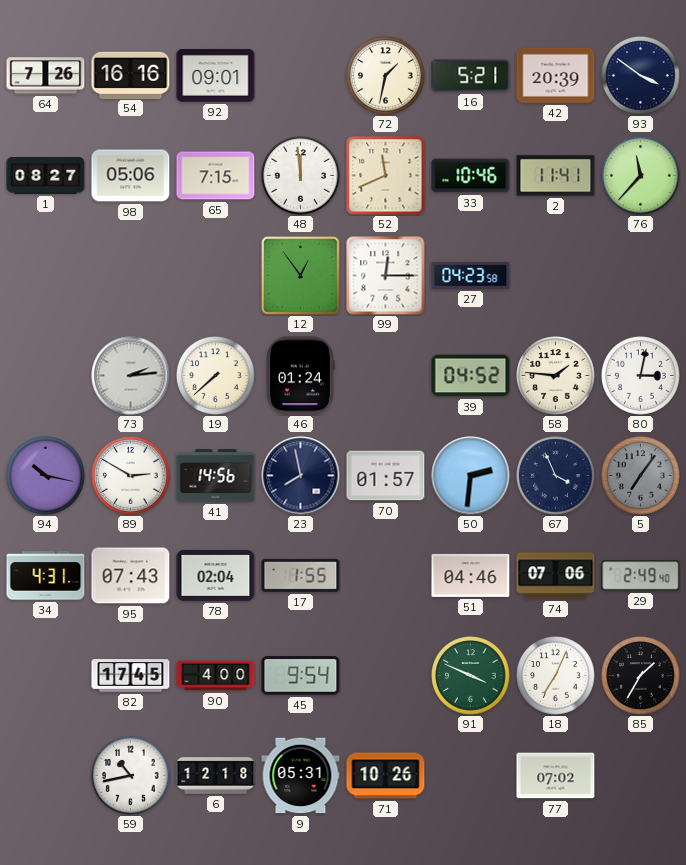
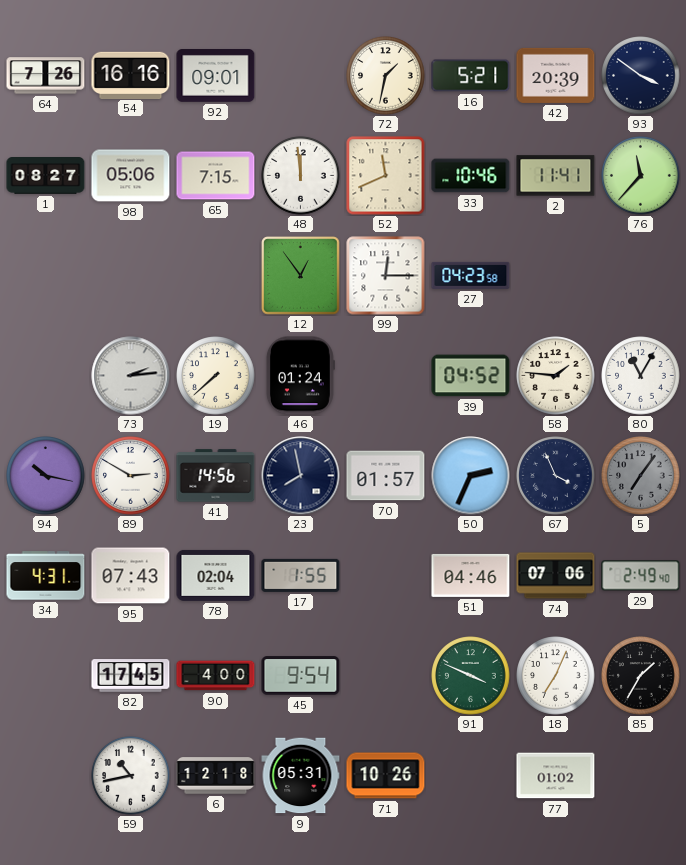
80: 3:02 -> 11:05 (641, 376)
50: 2:31 -> 2:34 (471, 476)
77: 07:02 -> 01:02 (556, 776)
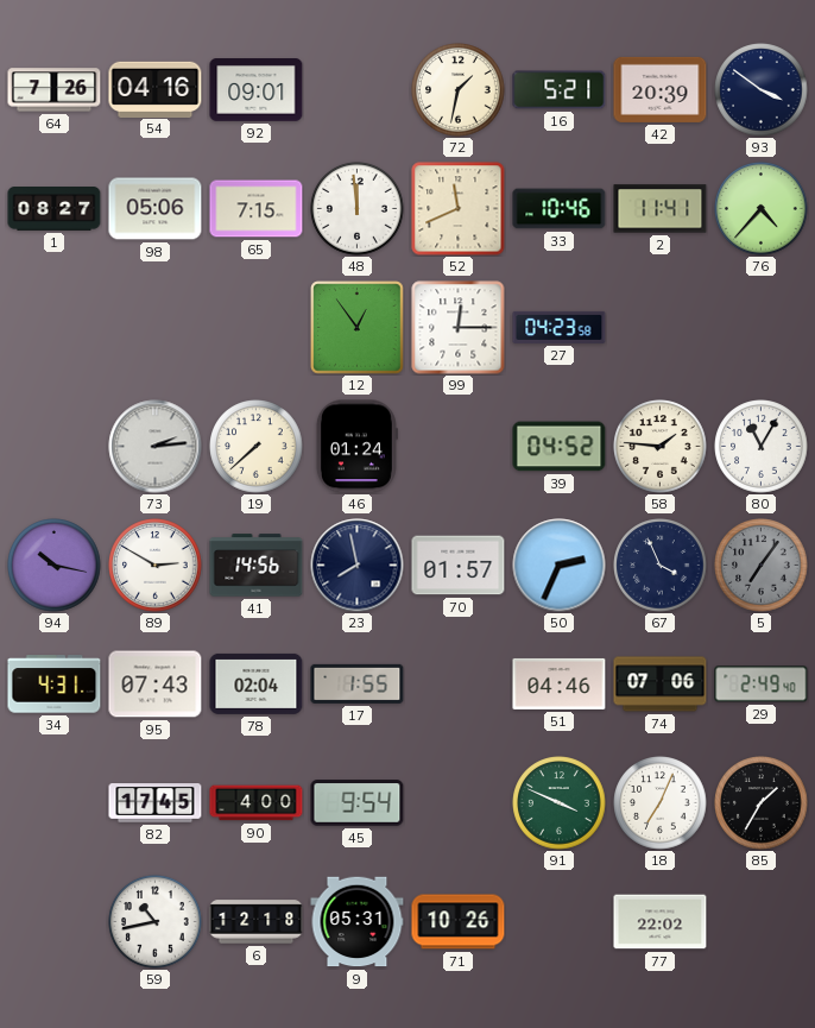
54: 16:16 -> 04:16 (156, 89)
76: 11:37 -> 4:37 (762, 209)
77: 01:02 -> 22:02 (661, 922)
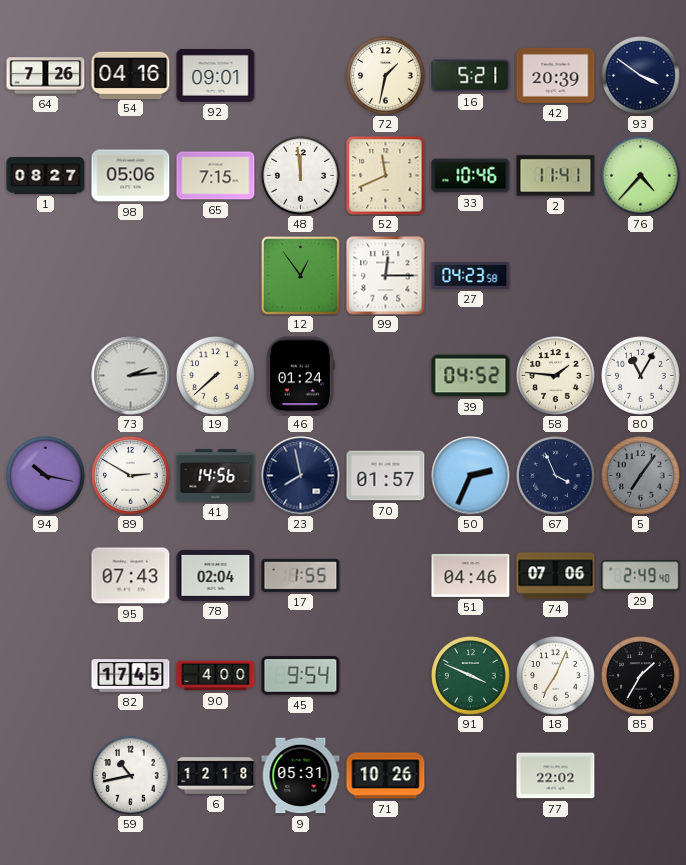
34: 4:31 -> none (55, 685)
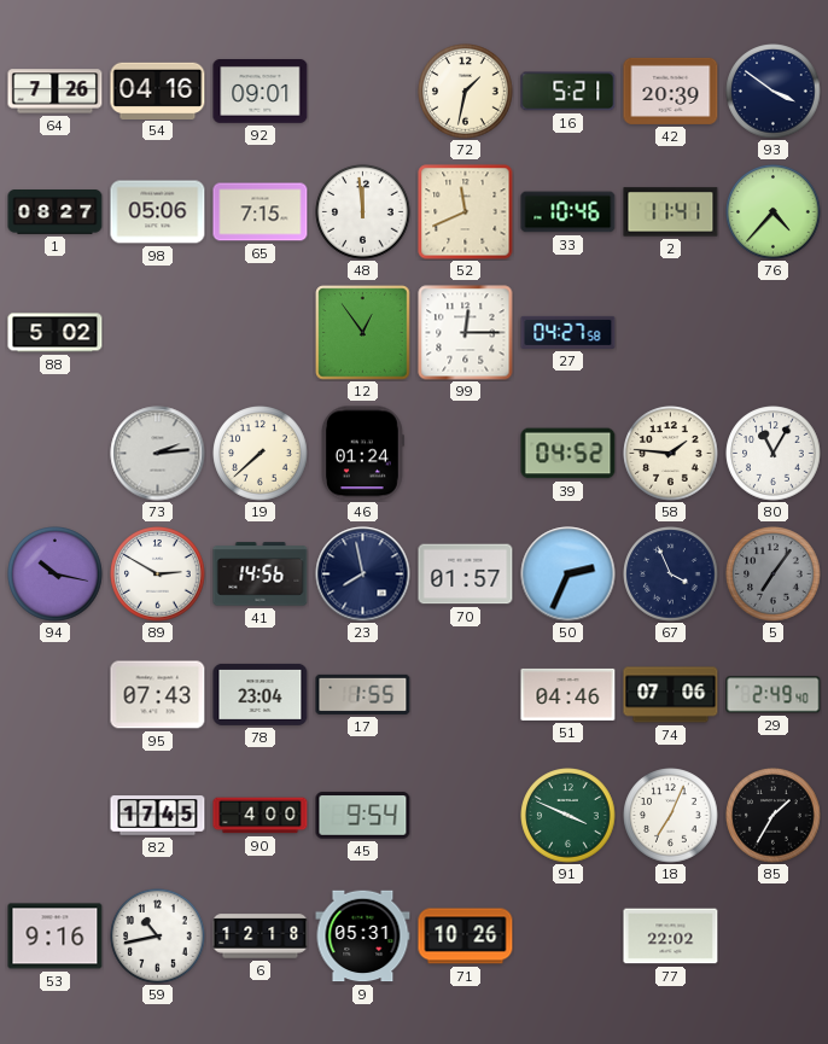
88: none -> 5:02 (56, 333)
27: 04:23 -> 04:27 (568, 332)
78: 02:04 -> 23:04 (261, 694)
53: none -> 9:16 (56, 937)
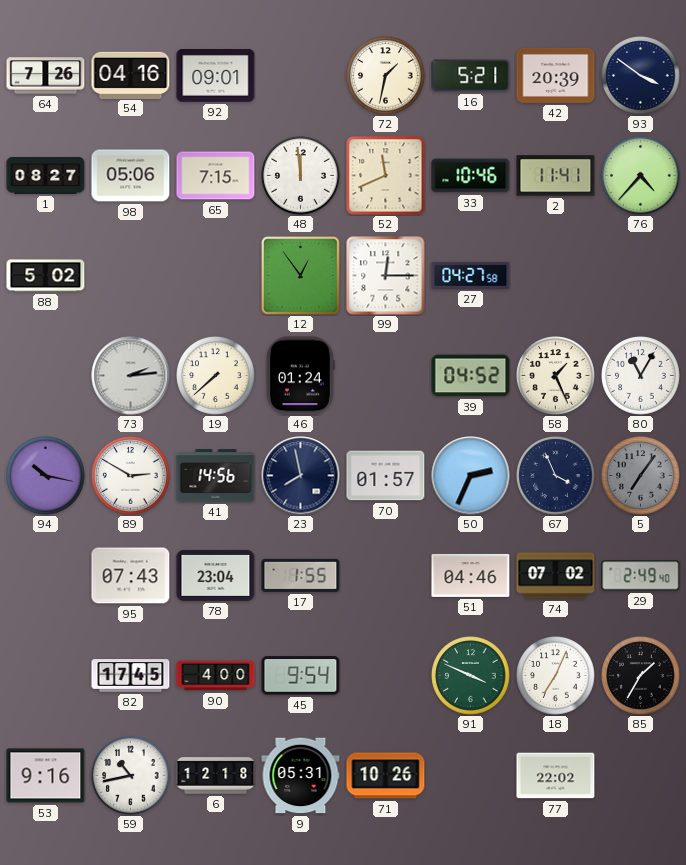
58: 1:46 -> 1:26 (556, 376)
74: 07:06 -> 07:02 (556, 576)
